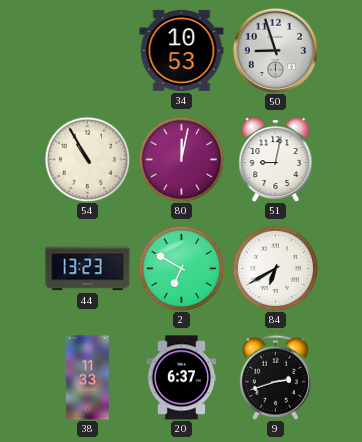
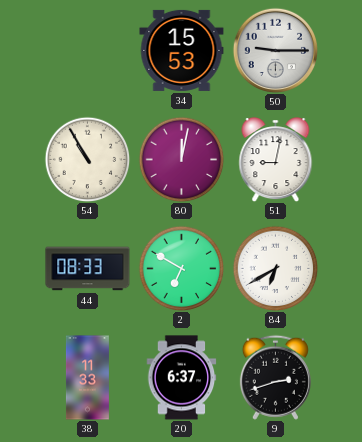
34: 10:53 -> 15:53 (182, 50)
50: 8:57 -> 9:15 (275, 50)
44: 13:23 -> 08:33 (88, 269)
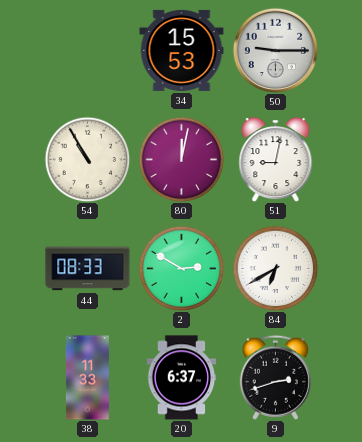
2: 6:50 -> 2:50 (181, 268)
